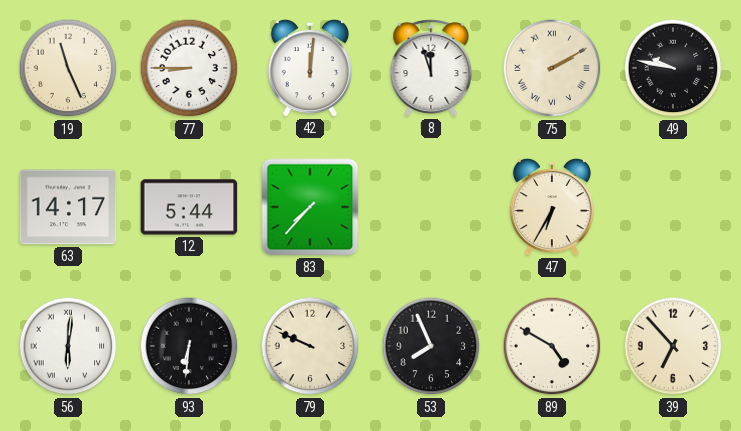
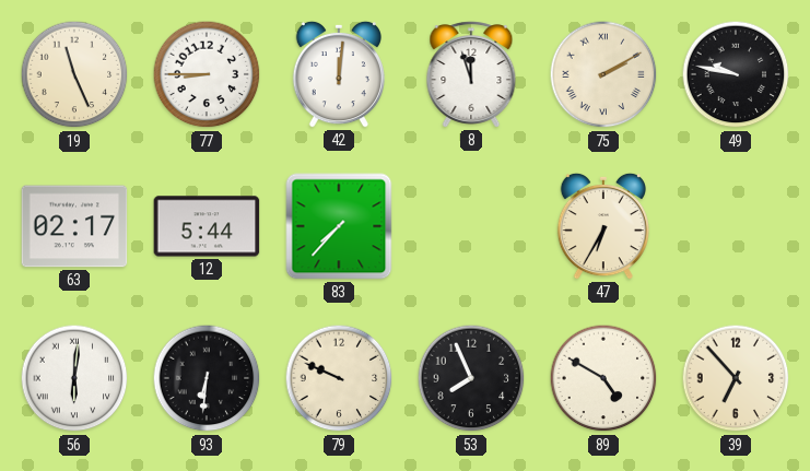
63: 14:17 -> 02:17 (74, 226)
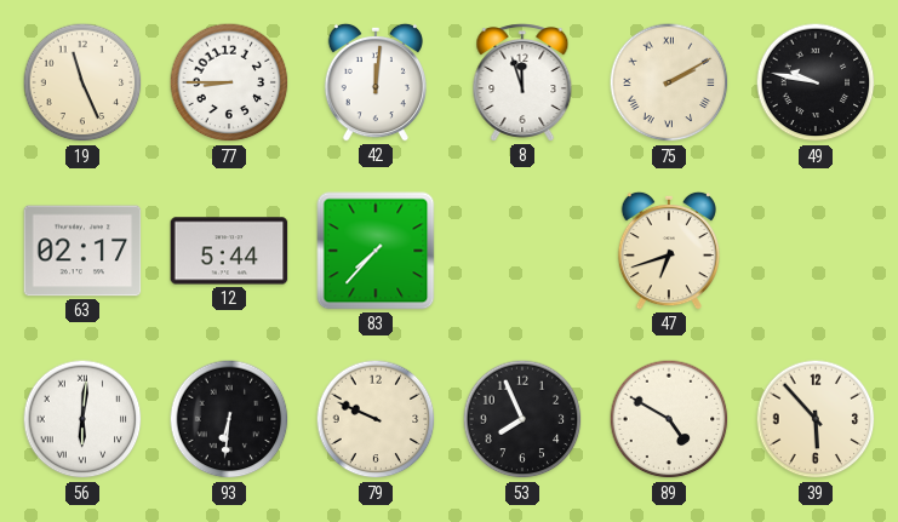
47: 6:35 -> 6:42 (668, 251)
39: 6:53 -> 5:53 (816, 419)
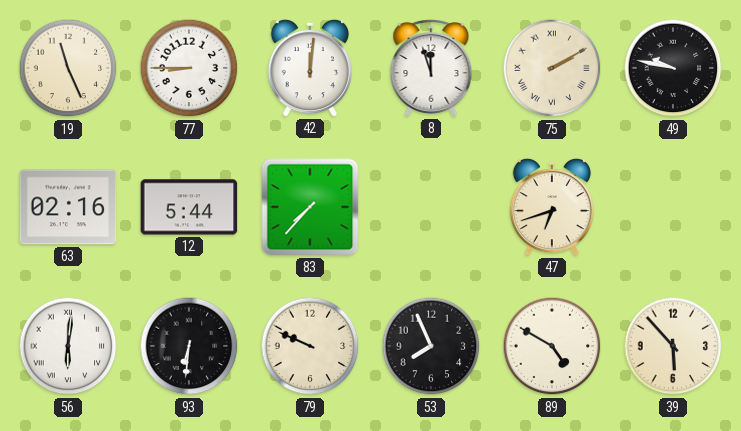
63: 02:17 -> 02:16 (68, 207)
